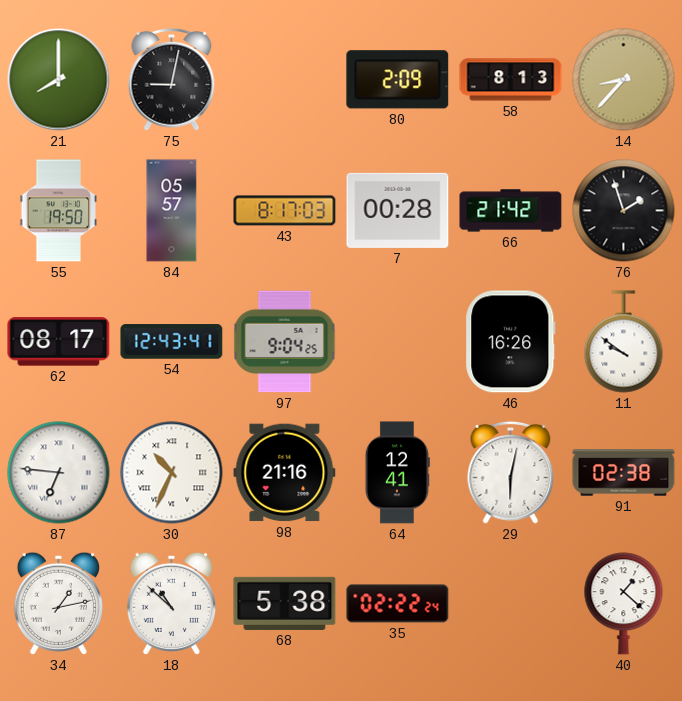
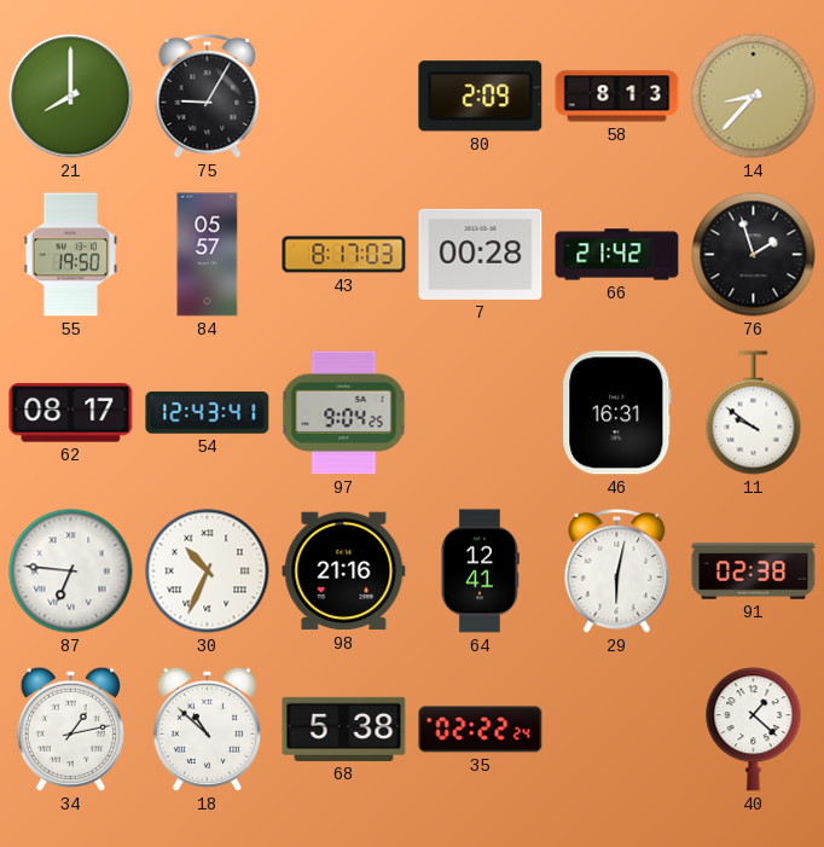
75: 9:02 -> 9:05 (208, 95)
46: 16:26 -> 16:31 (617, 413)
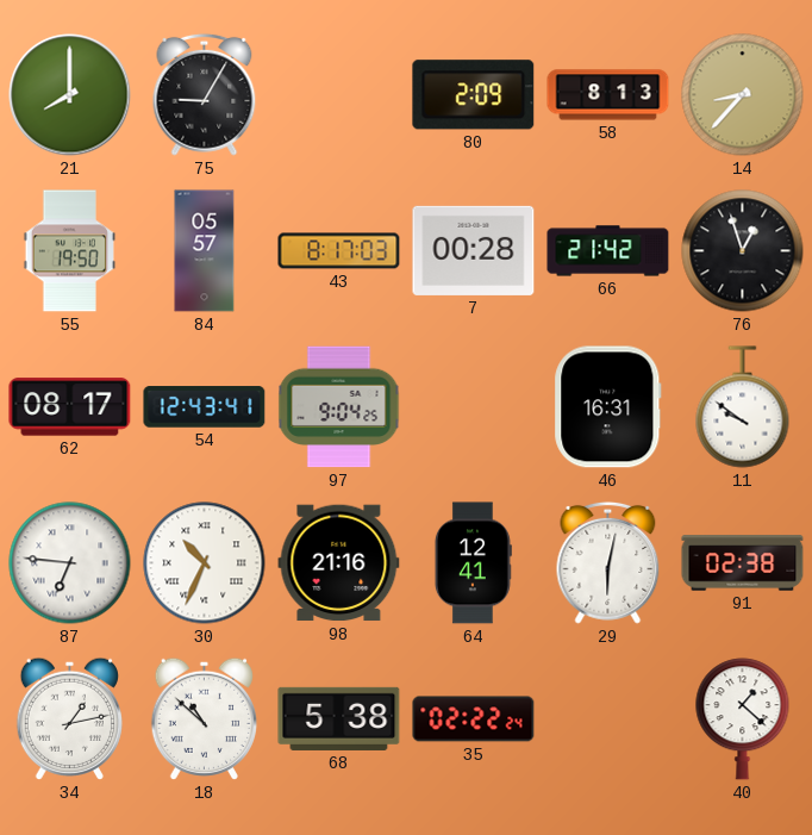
76: 1:57 -> 12:57 (743, 251)
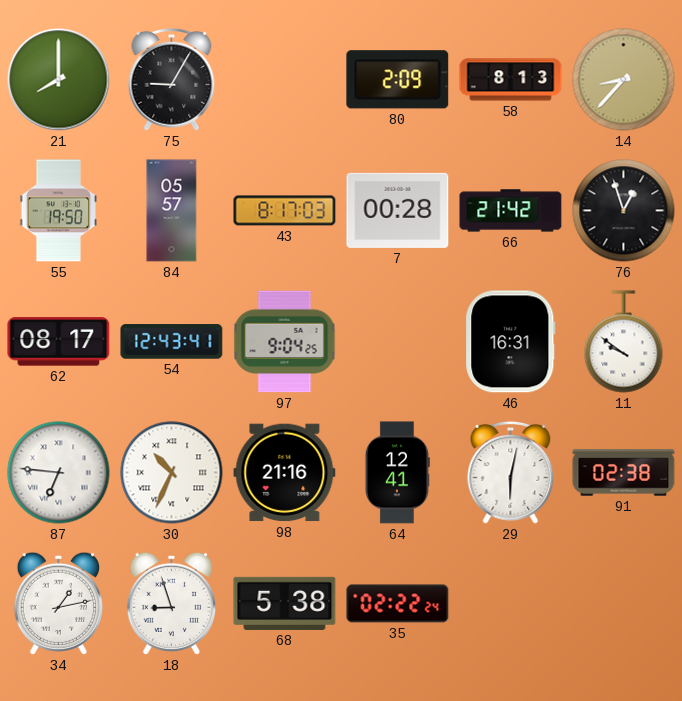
18: 10:52 -> 8:57 (171, 603)
40: 1:22 -> none (743, 719)
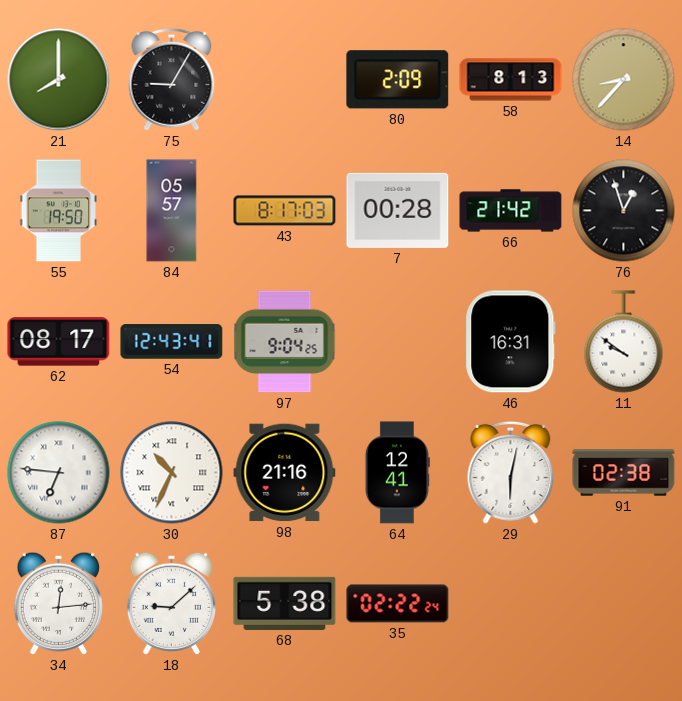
34: 1:13 -> 12:14 (58, 603)
18: 8:57 -> 9:08 (171, 603)
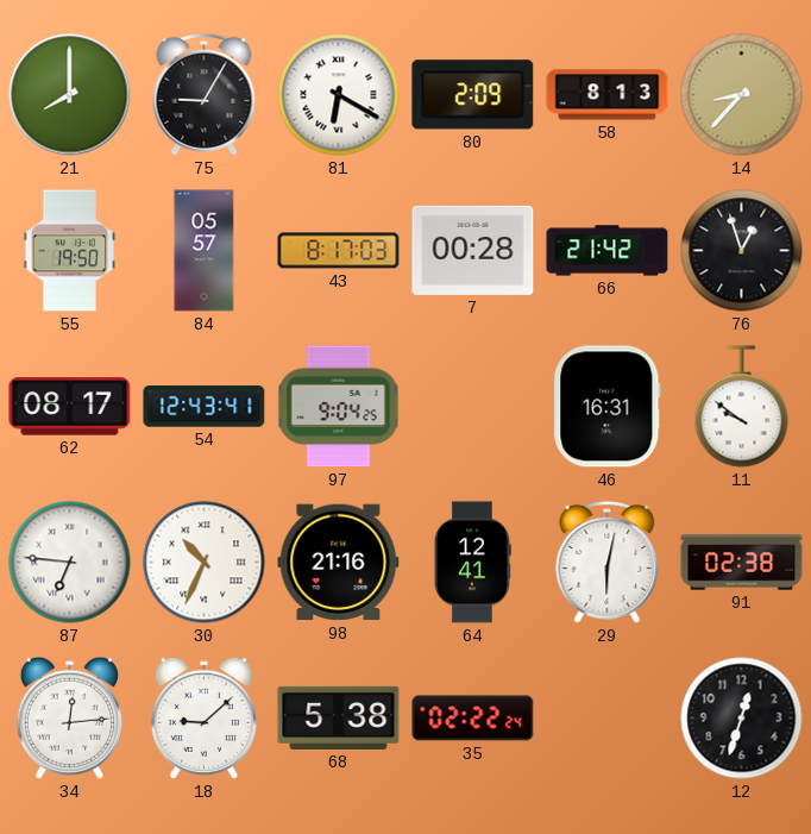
81: none -> 6:20 (339, 95)
12: none -> 12:33 (742, 719)
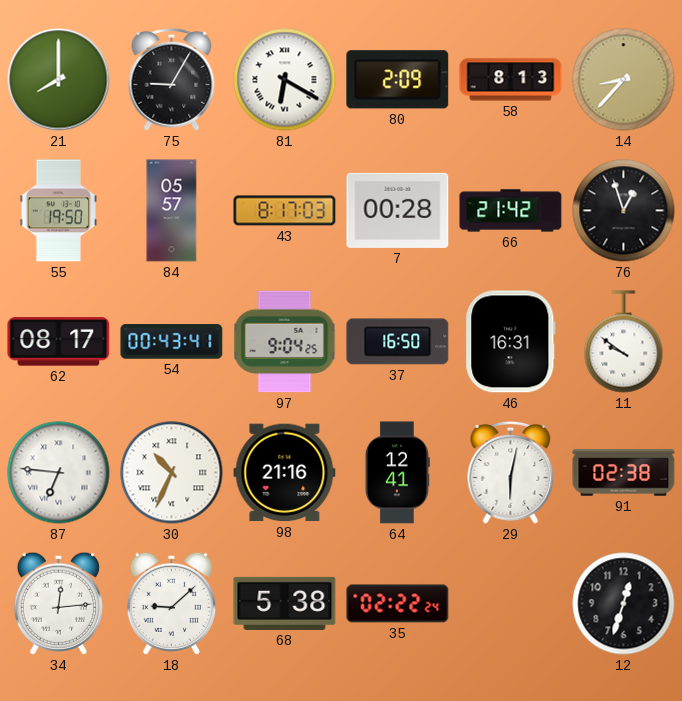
54: 12:43 -> 00:43 (172, 342)
37: none -> 16:50 (398, 342)
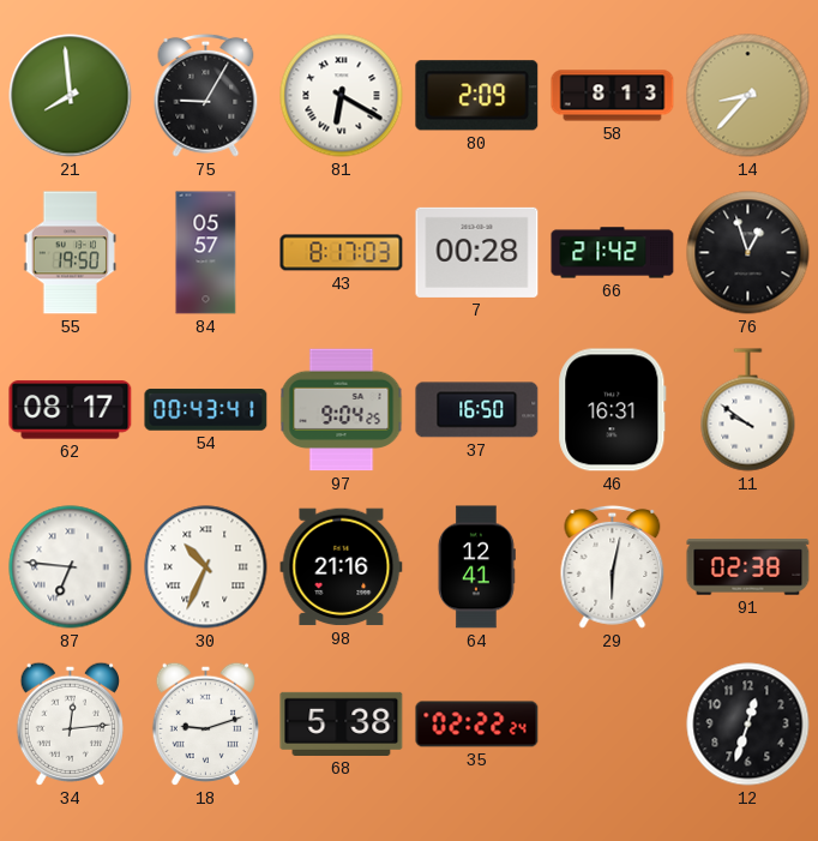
21: 8:00 -> 7:59 (71, 96)
18: 9:08 -> 9:12 (205, 723)
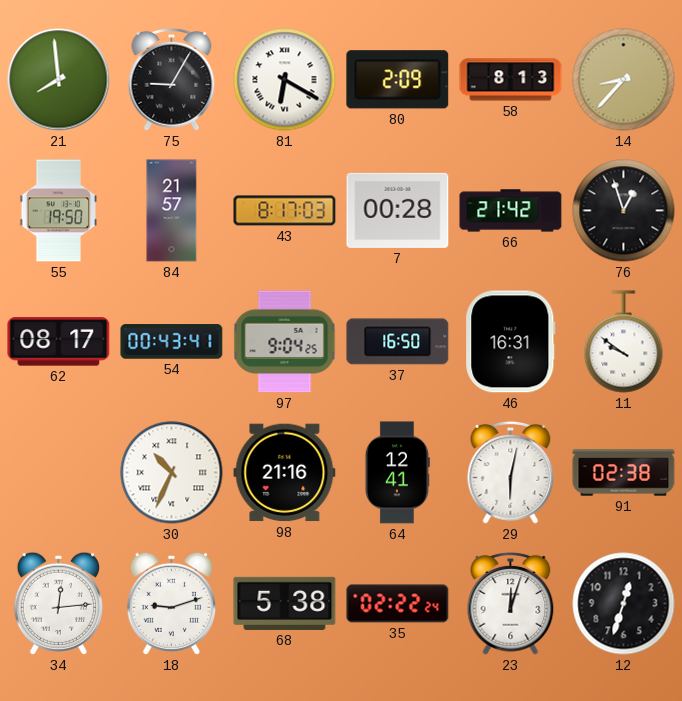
84: 05:57 -> 21:57 (172, 211)
87: 6:46 -> none (71, 567)
23: none -> 12:03 (511, 603)
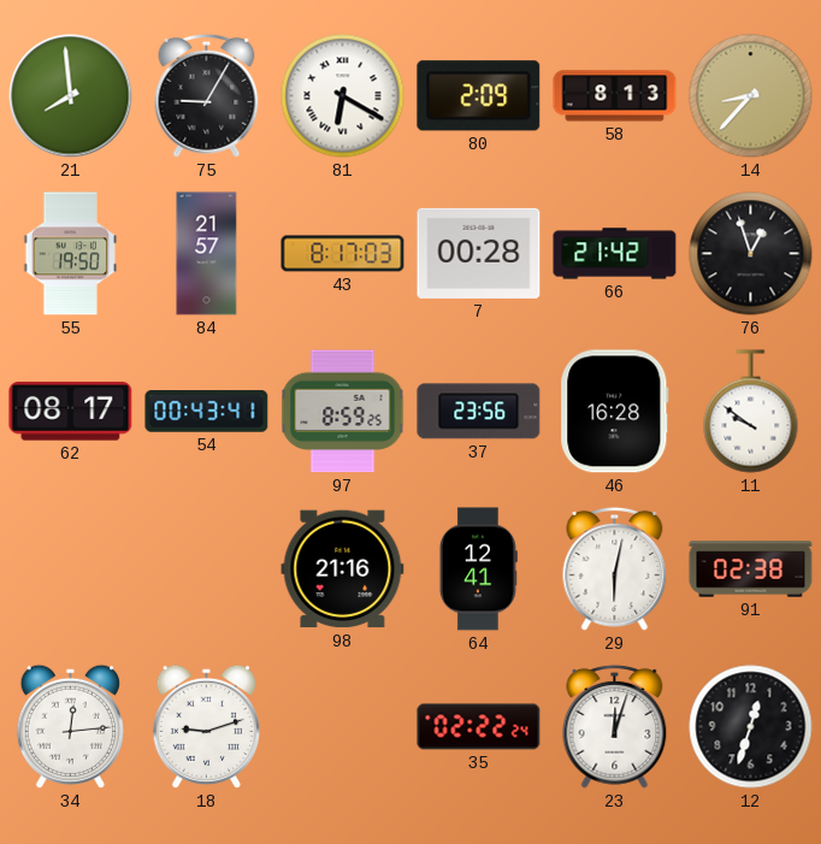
97: 9:04 -> 8:59 (343, 412)
37: 16:50 -> 23:56 (479, 412)
46: 16:31 -> 16:28 (615, 412)
30: 10:34 -> none (172, 473)
68: 5:38 -> none (285, 603)
